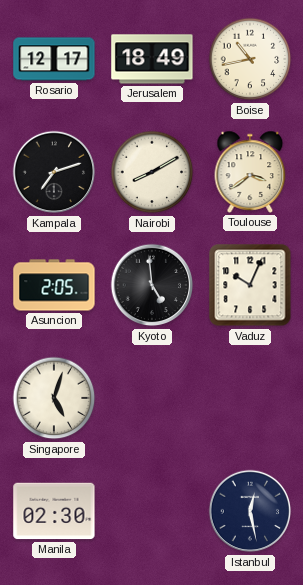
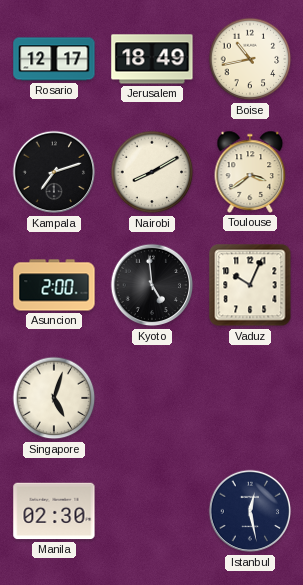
Asuncion: 2:05 -> 2:00 (54, 285)
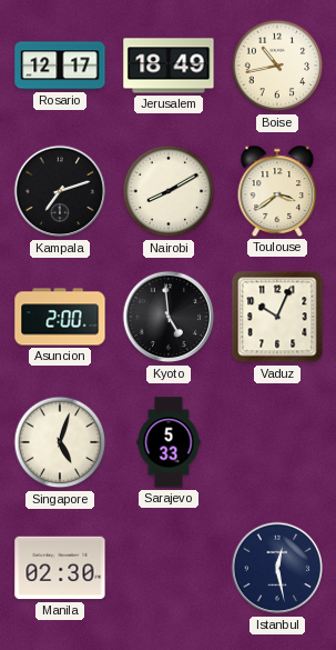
Sarajevo: none -> 5:33 (169, 442)
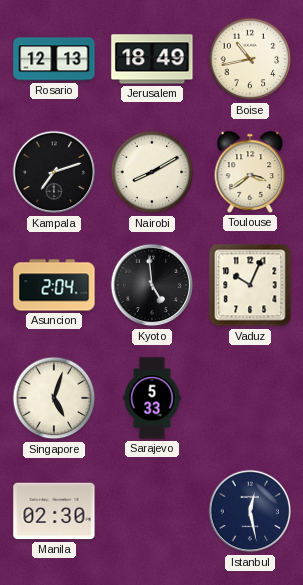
Rosario: 12:17 -> 12:13 (54, 59)
Asuncion: 2:00 -> 2:04 (54, 285)
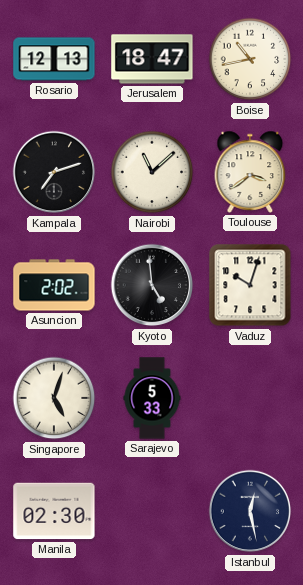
Jerusalem: 18:49 -> 18:47 (152, 59)
Nairobi: 8:10 -> 11:08 (152, 172)
Asuncion: 2:04 -> 2:02 (54, 285)
Vaduz: 10:04 -> 10:03 (250, 285)
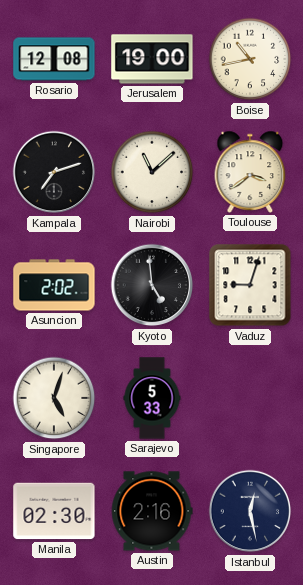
Rosario: 12:13 -> 12:08 (54, 59)
Jerusalem: 18:47 -> 19:00 (152, 59)
Vaduz: 10:03 -> 9:03 (250, 285)
Austin: none -> 2:16 (152, 511)
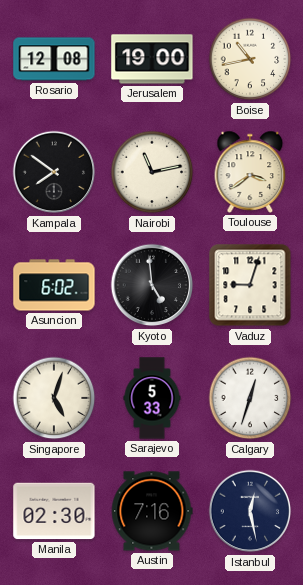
Kampala: 7:12 -> 7:51 (54, 172)
Nairobi: 11:08 -> 11:13 (152, 172)
Asuncion: 2:02 -> 6:02 (54, 285)
Calgary: none -> 12:33 (250, 398)
Austin: 2:16 -> 7:16 (152, 511)
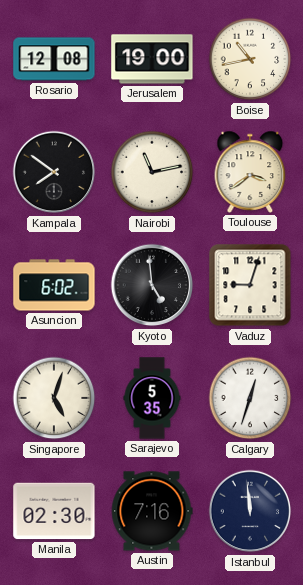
Sarajevo: 5:33 -> 5:35 (152, 398)
Istanbul: 12:28 -> 11:59 (250, 511)
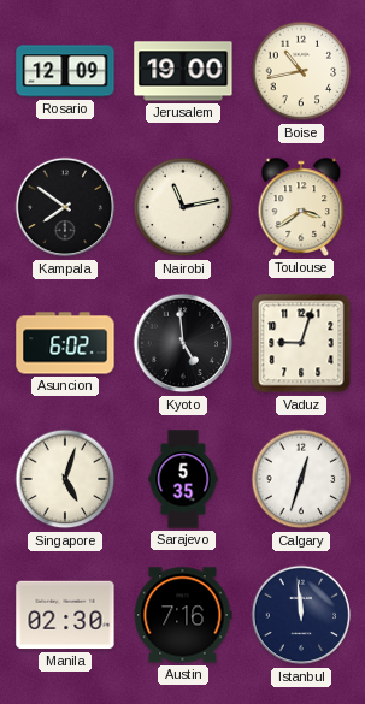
Rosario: 12:08 -> 12:09 (65, 71)
